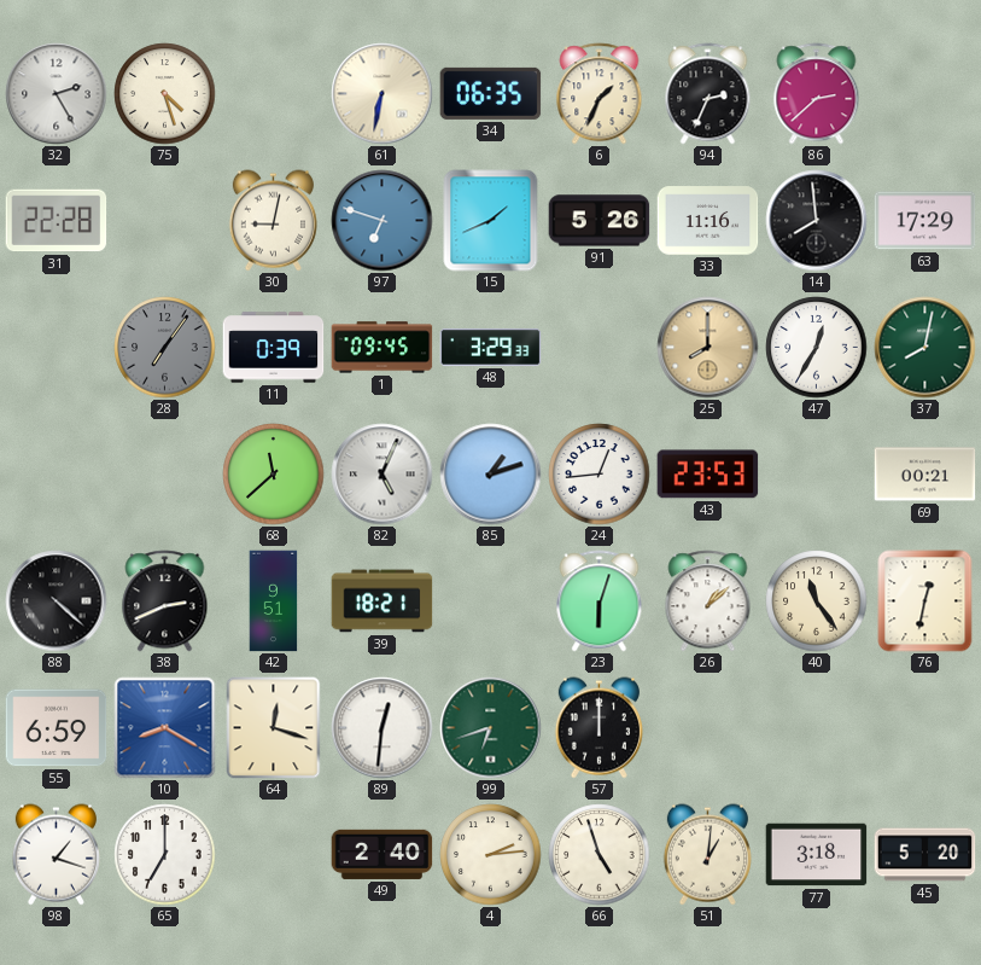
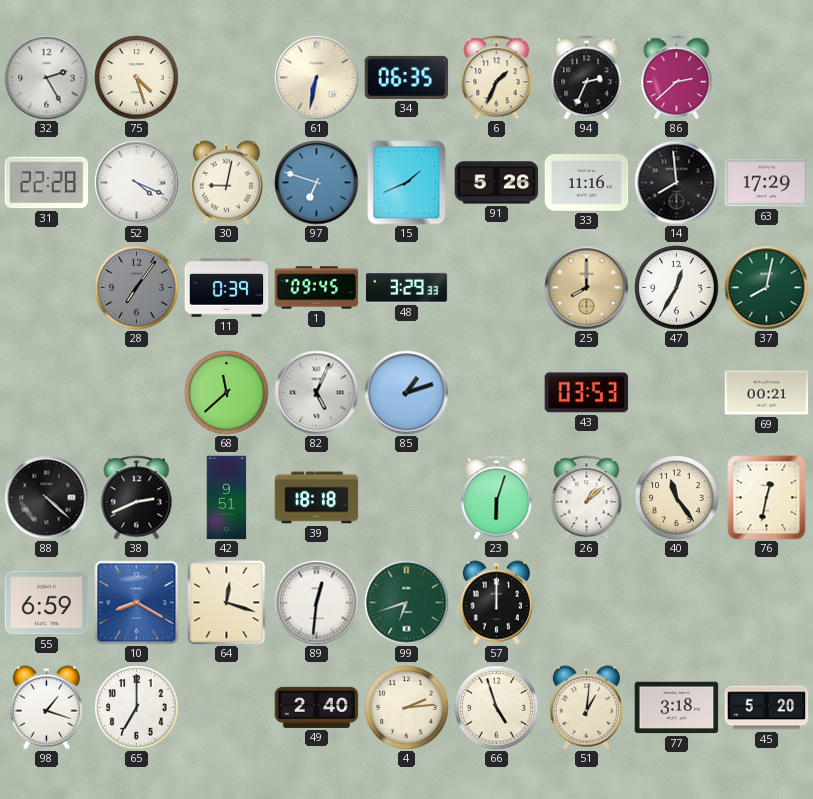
52: none -> 4:19 (137, 183)
24: 12:44 -> none (600, 475)
43: 23:53 -> 03:53 (587, 393)
39: 18:21 -> 18:18 (317, 498)
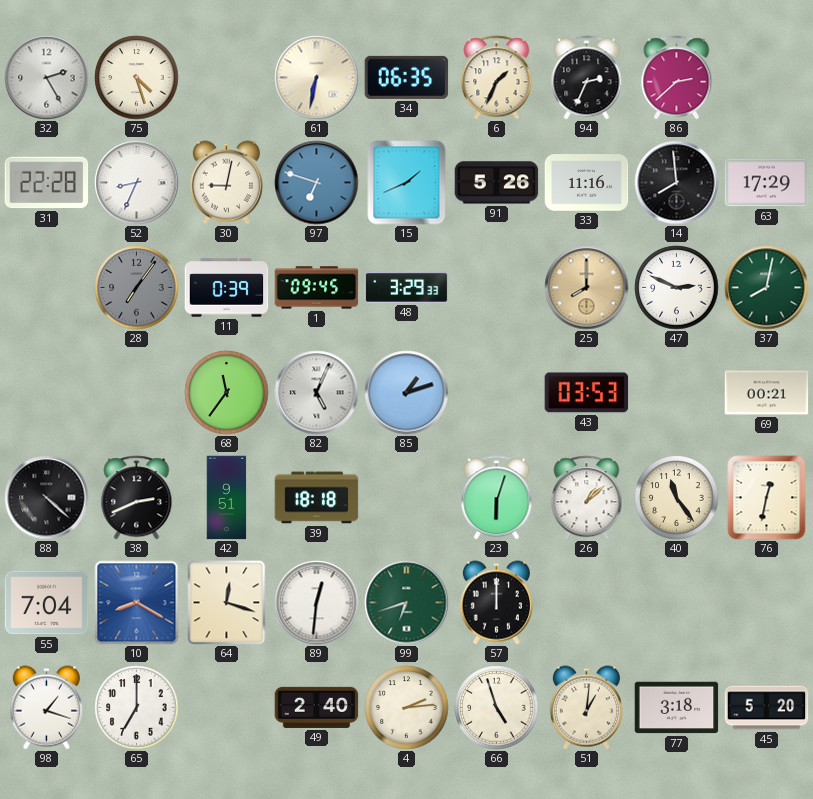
52: 4:19 -> 8:34 (137, 183)
47: 12:35 -> 2:49 (677, 288)
68: 11:38 -> 11:36 (227, 393)
55: 6:59 -> 7:04 (47, 603)
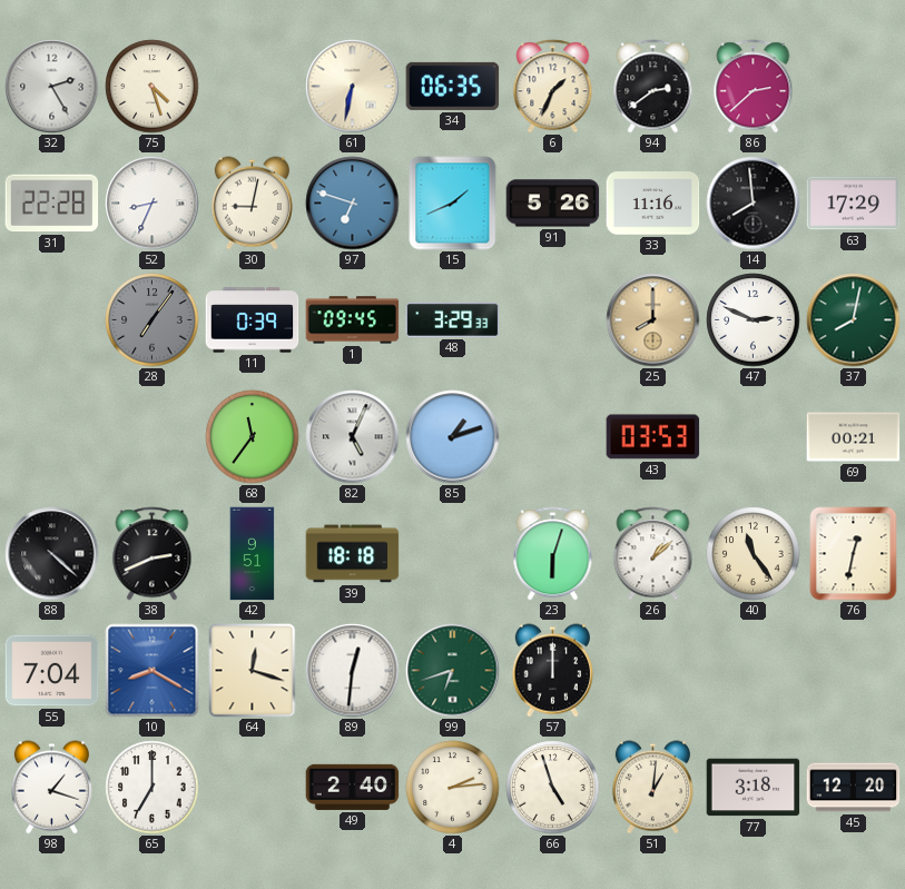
94: 2:34 -> 2:39 (653, 87)
45: 5:20 -> 12:20 (854, 788)
